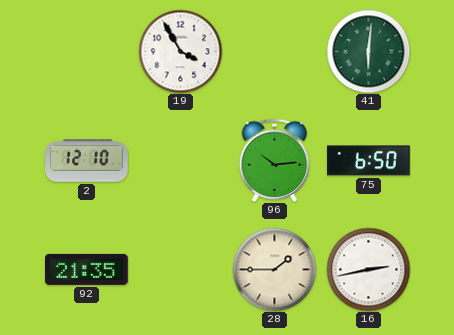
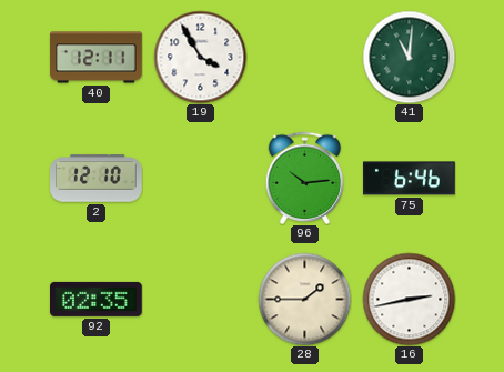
40: none -> 12:11 (97, 58)
41: 6:01 -> 11:01 (409, 57)
75: 6:50 -> 6:46 (410, 179)
92: 21:35 -> 02:35 (97, 299)
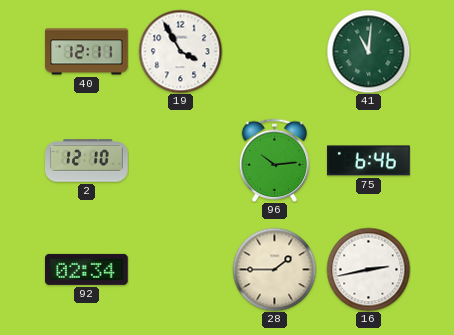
92: 02:35 -> 02:34 (87, 269)
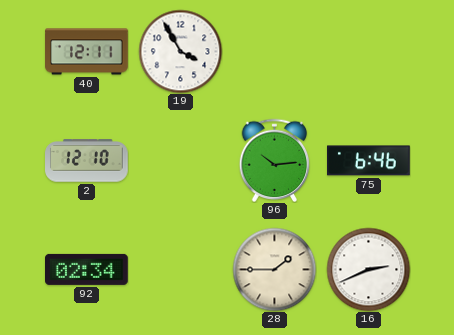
41: 11:01 -> none (368, 51)
16: 2:43 -> 2:41 (368, 269)
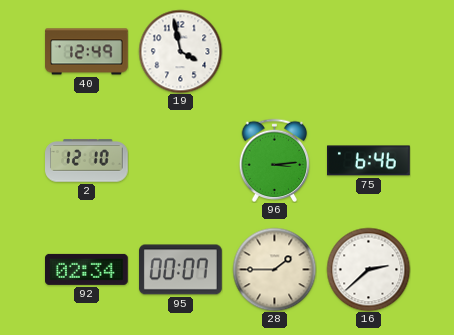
40: 12:11 -> 12:49 (87, 52)
19: 3:55 -> 3:58 (180, 51)
96: 10:14 -> 3:14 (275, 160)
95: none -> 00:07 (181, 270)
16: 2:41 -> 2:38 (368, 269)
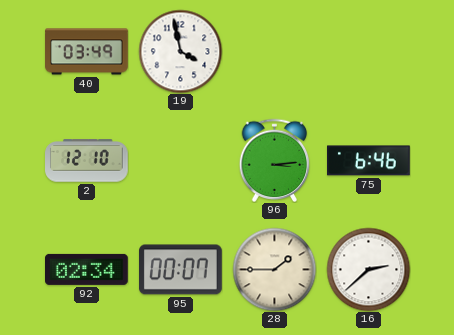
40: 12:49 -> 03:49 (87, 52)
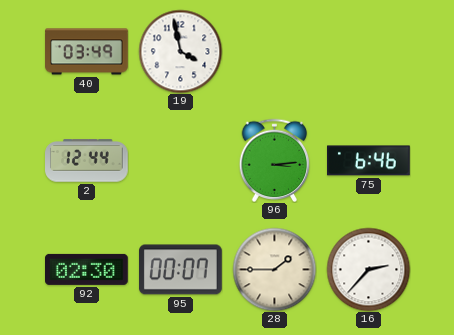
2: 12:10 -> 12:44 (87, 161)
92: 02:34 -> 02:30 (87, 269)
16: 2:38 -> 2:37 (368, 269)
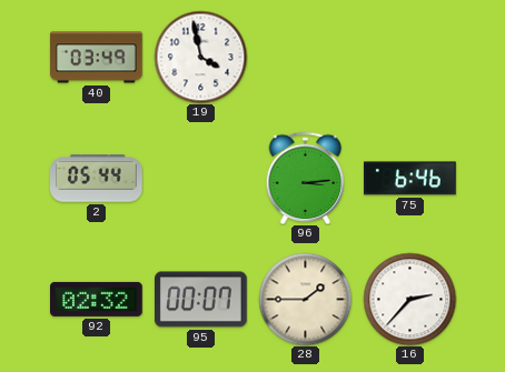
2: 12:44 -> 05:44 (97, 179)
92: 02:30 -> 02:32 (97, 299)
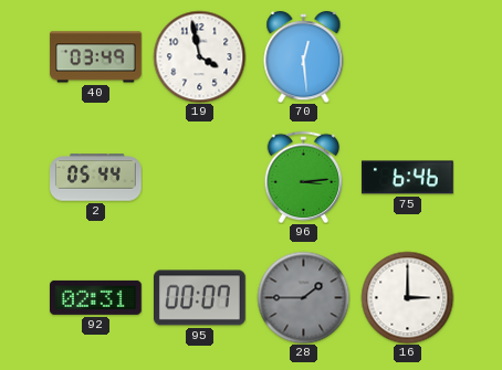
70: none -> 12:29 (304, 56)
92: 02:32 -> 02:31 (96, 297)
28 dial: cream -> grey (303, 297)
16: 2:37 -> 3:00 (407, 297)
